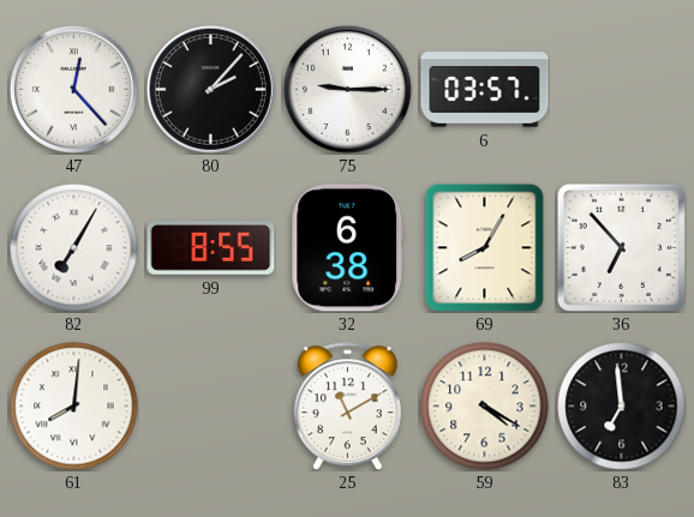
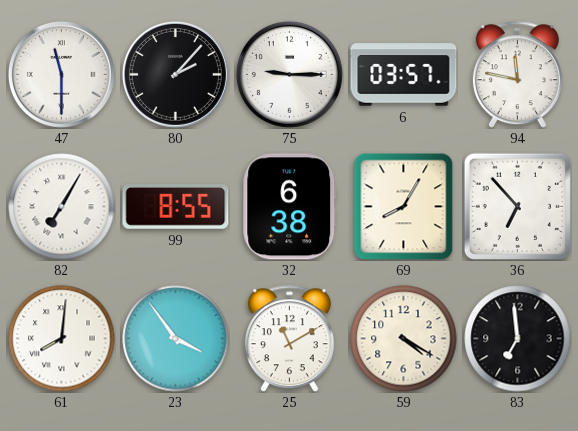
47: 12:23 -> 11:30 (61, 74)
94: none -> 11:47 (517, 75)
23: none -> 3:54 (176, 339)
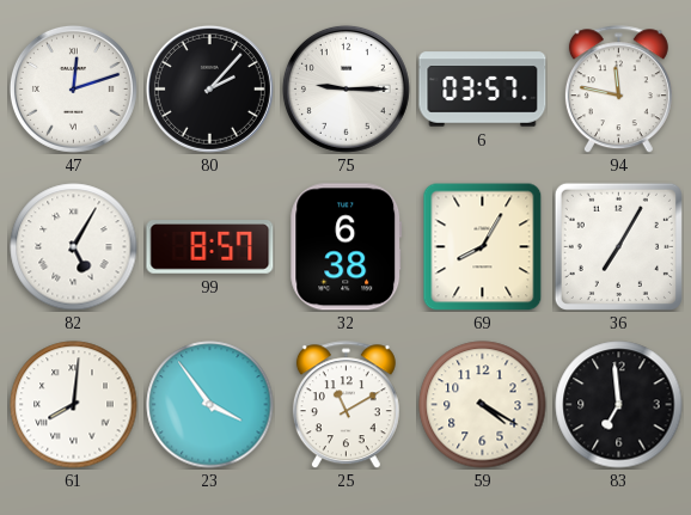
47: 11:30 -> 12:12 (73, 88)
82: 7:05 -> 5:05 (74, 247)
99: 8:55 -> 8:57 (210, 247)
36: 6:53 -> 7:05 (618, 246)
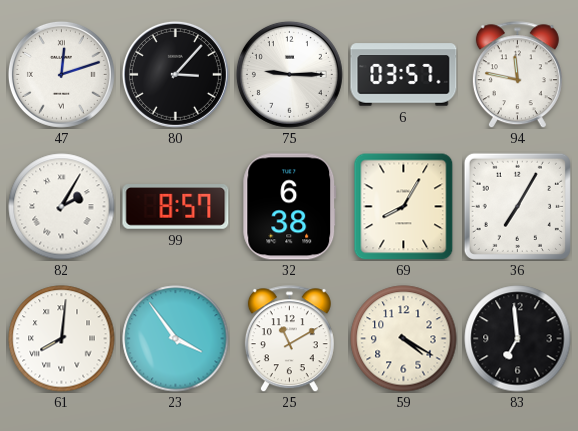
80: 2:07 -> 3:07 (175, 74)
82: 5:05 -> 2:05 (62, 207)
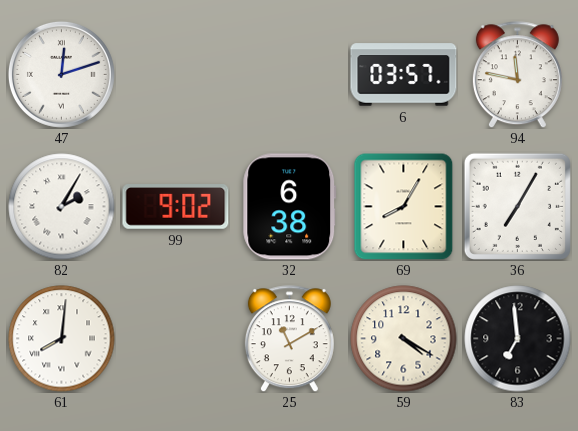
80: 3:07 -> none (175, 74)
75: 9:15 -> none (289, 74)
99: 8:57 -> 9:02 (176, 207)
23: 3:54 -> none (176, 339)
